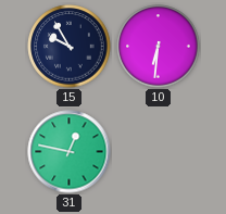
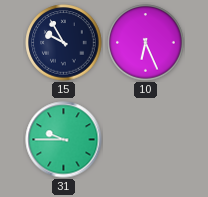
10: 6:31 -> 6:26 (146, 43)
31: 12:47 -> 9:45 (64, 140)
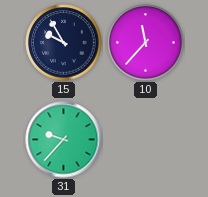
10: 6:26 -> 11:37 (146, 43)
31: 9:45 -> 9:37 (64, 140)
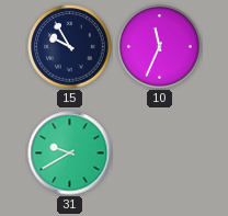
10: 11:37 -> 11:34 (160, 47)
31: 9:37 -> 9:40 (70, 154)
